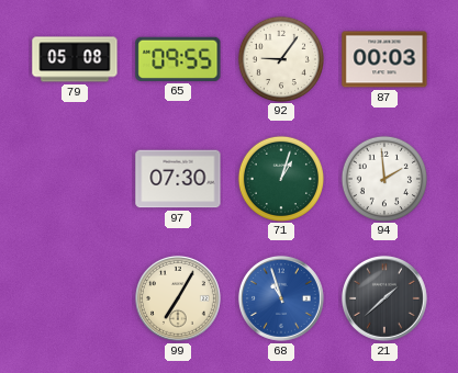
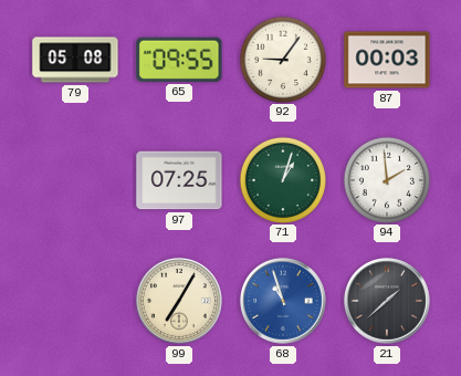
97: 07:30 -> 07:25 (179, 180)
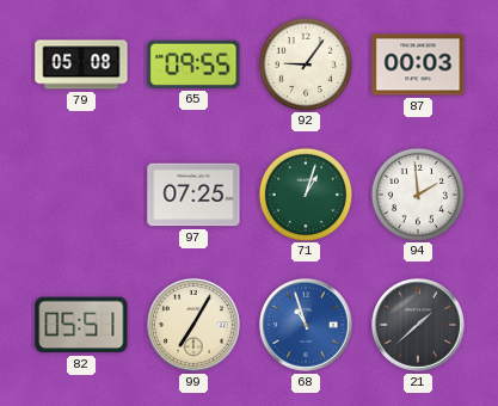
82: none -> 05:51 (81, 325)
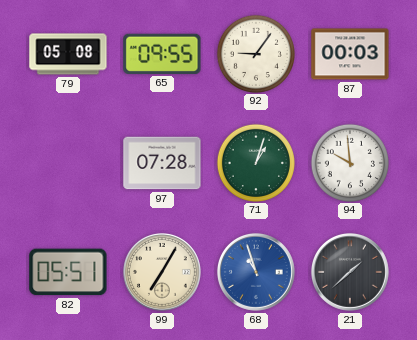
97: 07:25 -> 07:28 (162, 163)
94: 1:59 -> 9:59 (349, 162)
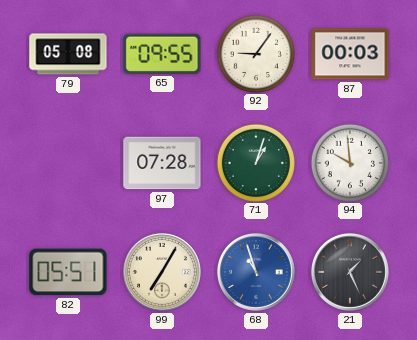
21: 1:38 -> 1:26 (350, 272)
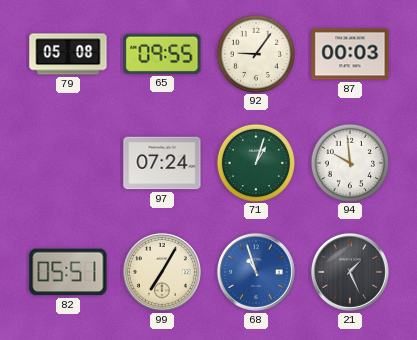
97: 07:28 -> 07:24 (162, 163)
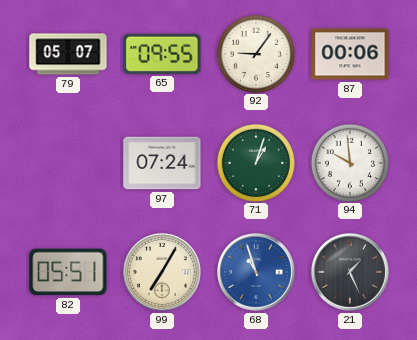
79: 05:08 -> 05:07 (68, 54)
87: 00:03 -> 00:06 (350, 54)
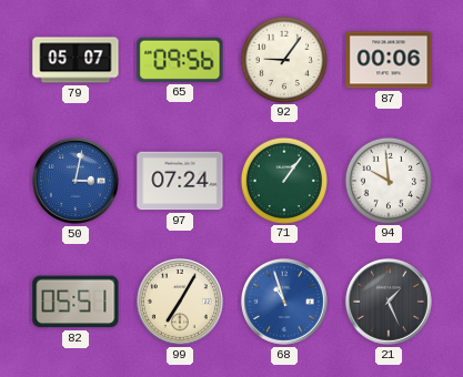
65: 09:55 -> 09:56 (180, 60)
50: none -> 3:02 (76, 181)
71: 1:03 -> 1:06 (283, 180)
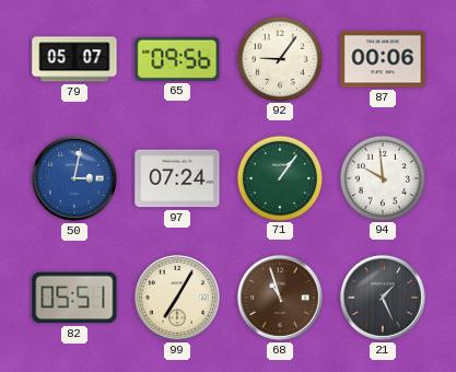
68 dial: blue -> brown (280, 298)
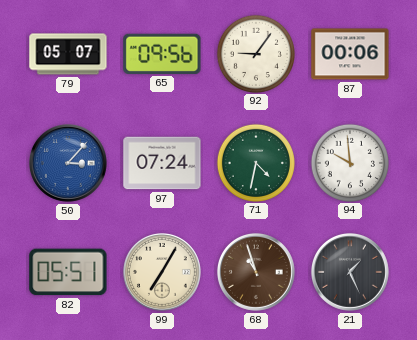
50: 3:02 -> 3:07 (68, 163)
71: 1:06 -> 4:32 (255, 162)
